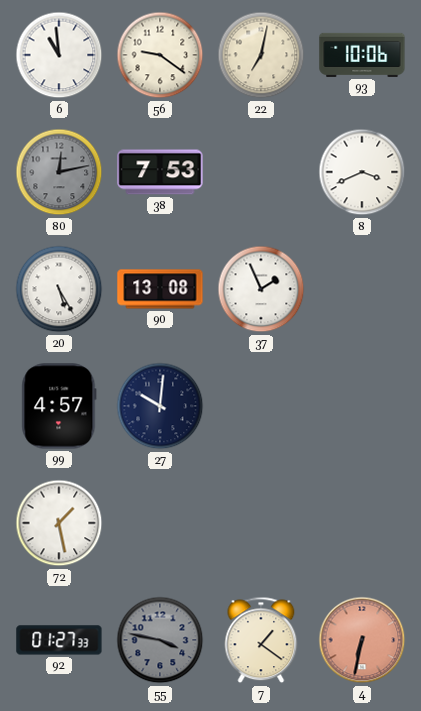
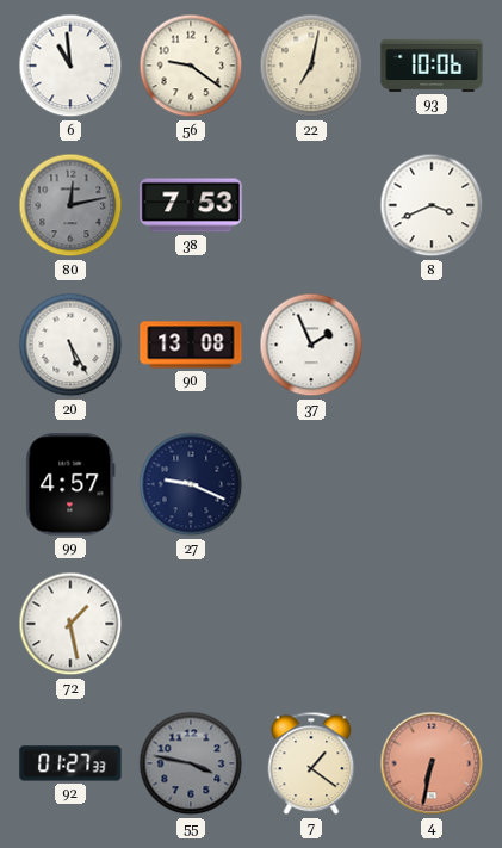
27: 10:01 -> 9:19 (191, 484)
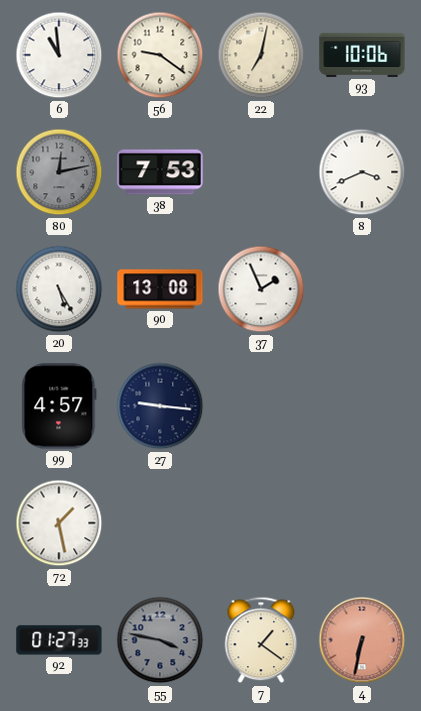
27: 9:19 -> 9:16 (160, 406)
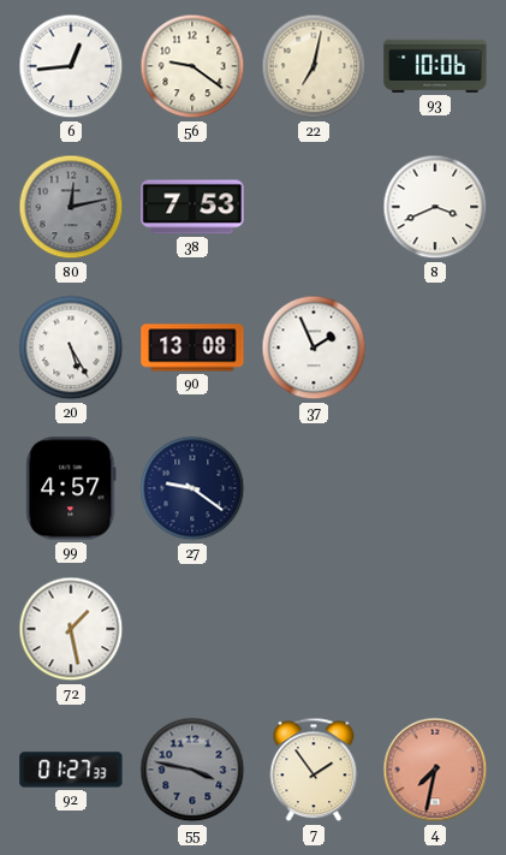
6: 10:59 -> 12:44 (71, 66)
27: 9:16 -> 9:21 (192, 488)
7: 1:21 -> 1:54 (314, 770)
4: 6:32 -> 7:32 (435, 770)
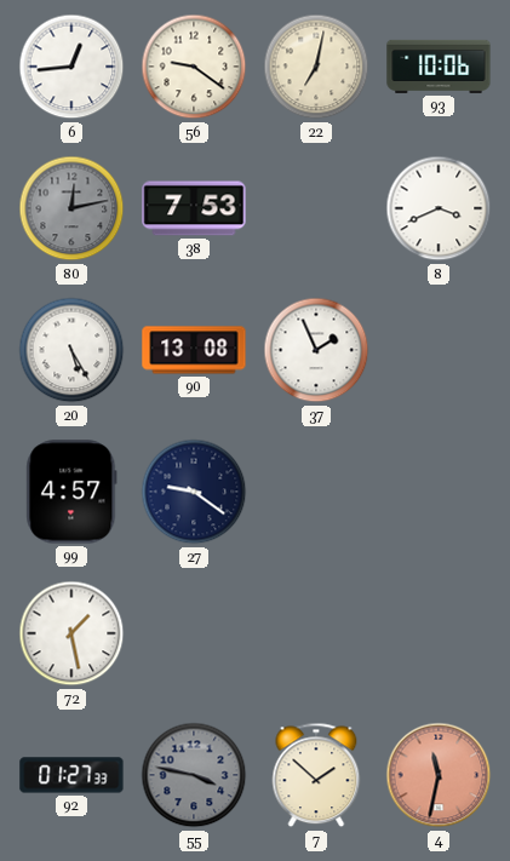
7: 1:54 -> 1:52 (316, 775)
4: 7:32 -> 11:32 (439, 775)
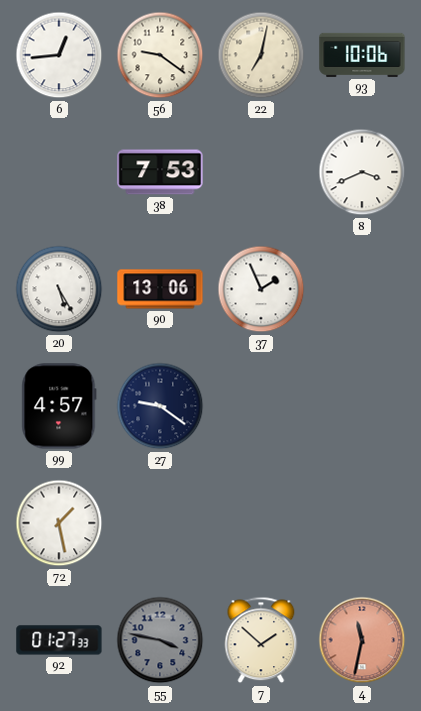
80: 12:13 -> none (71, 208)
90: 13:08 -> 13:06 (160, 289)
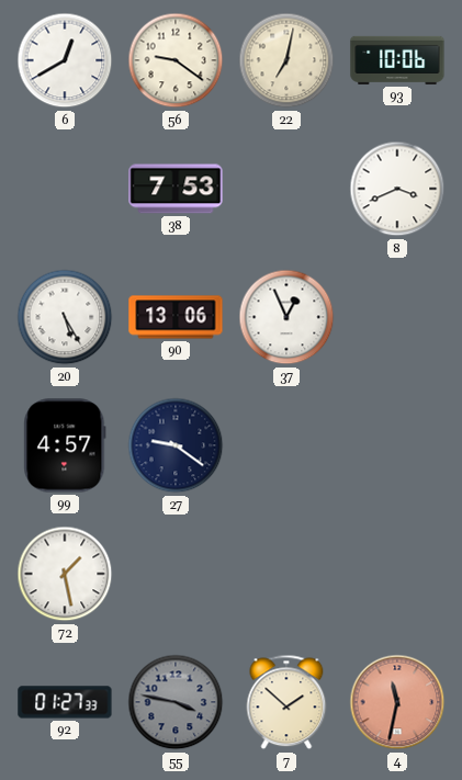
6: 12:44 -> 12:40 (65, 60)
37: 1:56 -> 12:56 (286, 317)
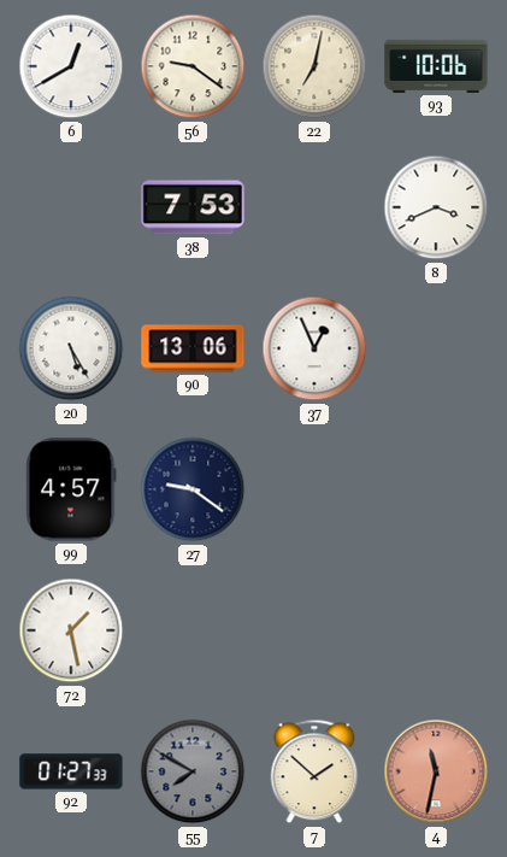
55: 3:47 -> 7:50 (193, 771)
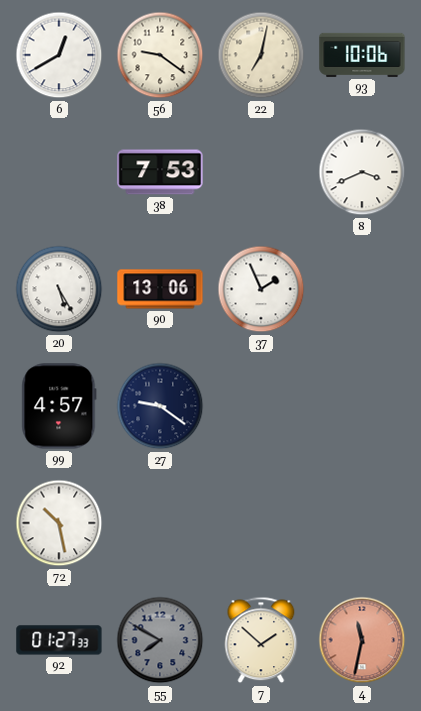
37: 12:56 -> 1:56 (261, 289)
72: 1:28 -> 10:28 (59, 523)
